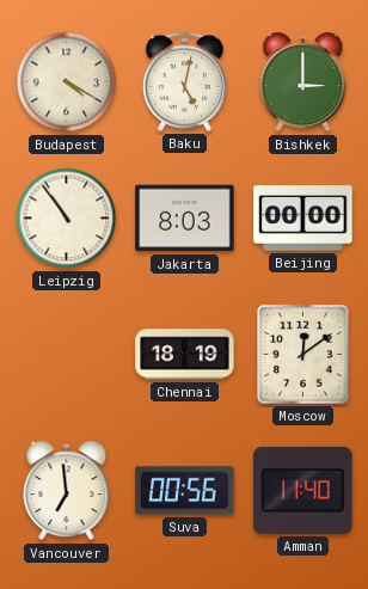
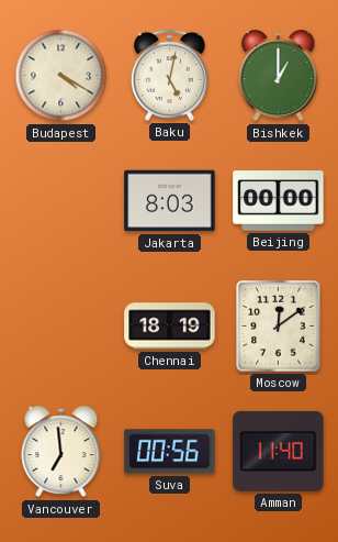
Bishkek: 3:00 -> 1:00 (279, 76)
Leipzig: 10:54 -> none (67, 219)
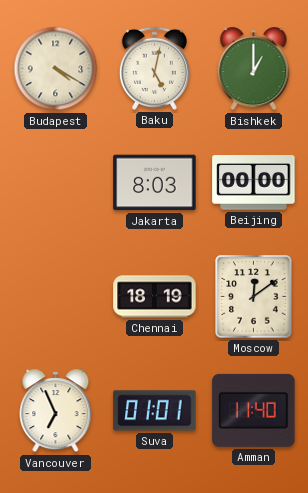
Vancouver: 6:59 -> 6:56 (56, 411)
Suva: 00:56 -> 01:01 (155, 411)
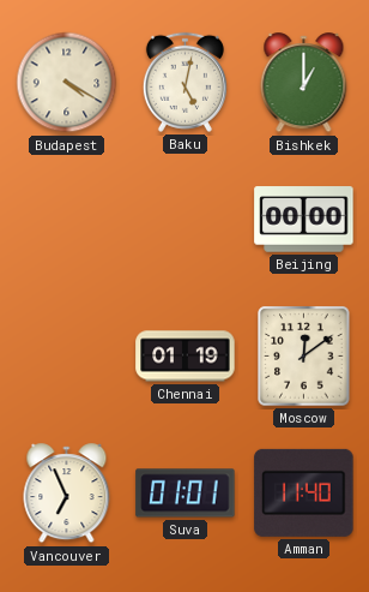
Jakarta: 8:03 -> none (155, 183)
Chennai: 18:19 -> 01:19 (186, 357)
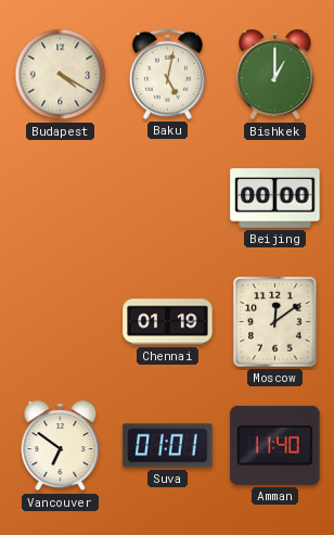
Vancouver: 6:56 -> 6:51 (61, 446)
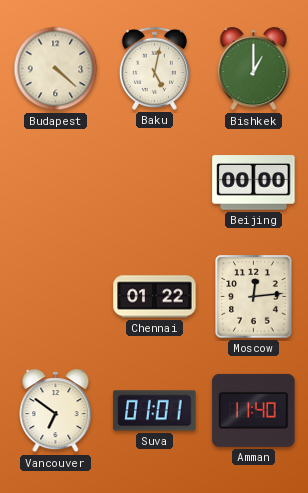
Budapest: 4:20 -> 4:22 (56, 69)
Chennai: 01:19 -> 01:22 (155, 297)
Moscow: 12:09 -> 12:14 (254, 297)
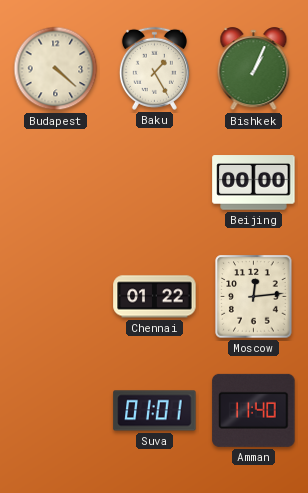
Baku: 5:02 -> 1:25 (154, 68)
Bishkek: 1:00 -> 1:04 (254, 69)
Vancouver: 6:51 -> none (56, 411)
